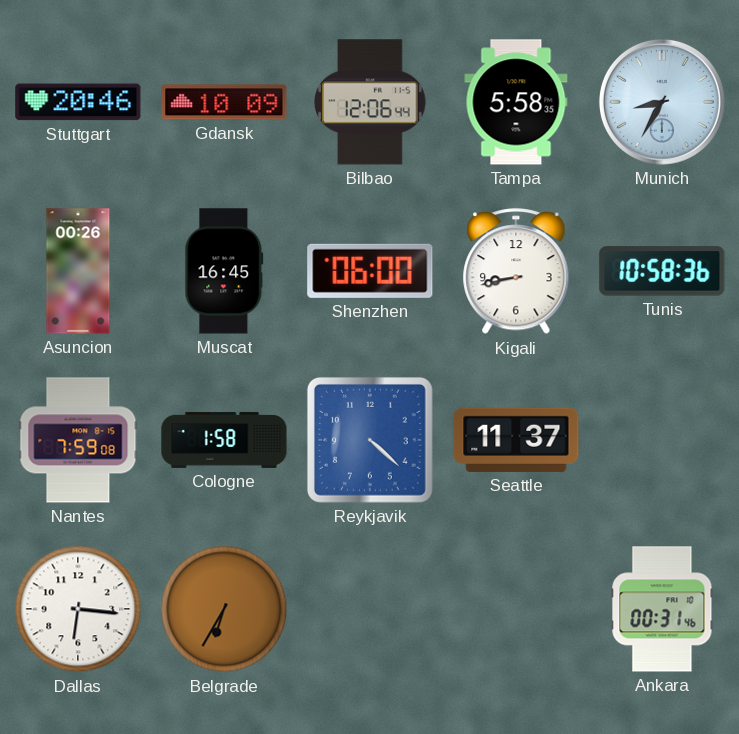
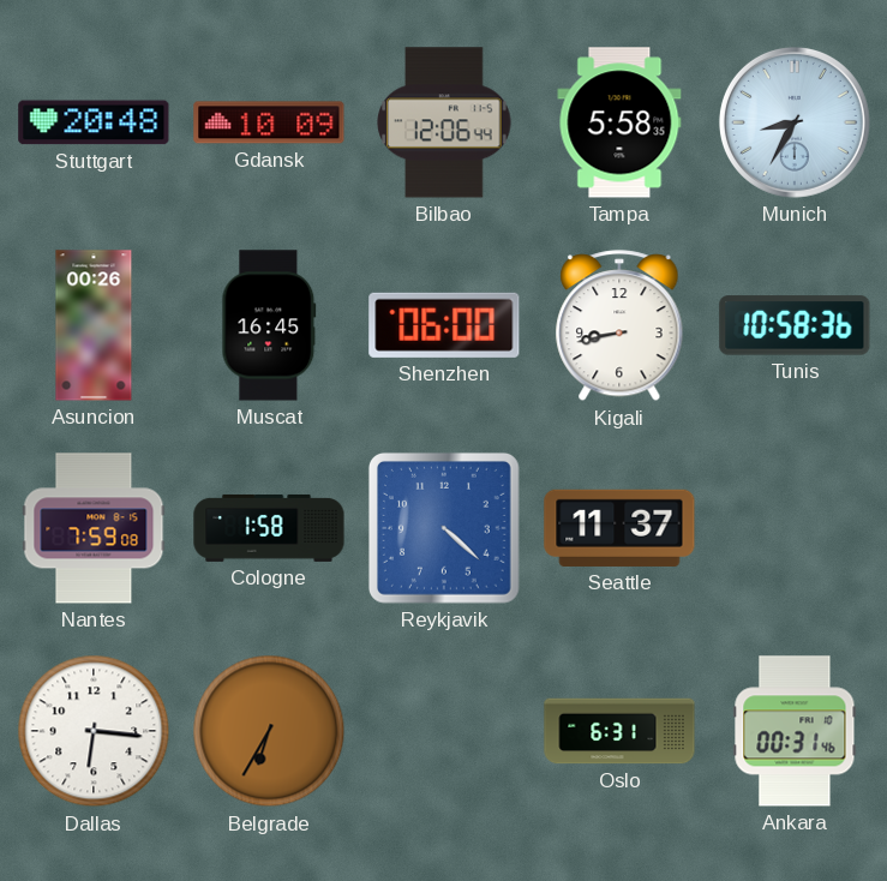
Stuttgart: 20:46 -> 20:48 (94, 122)
Oslo: none -> 6:31 (619, 731)
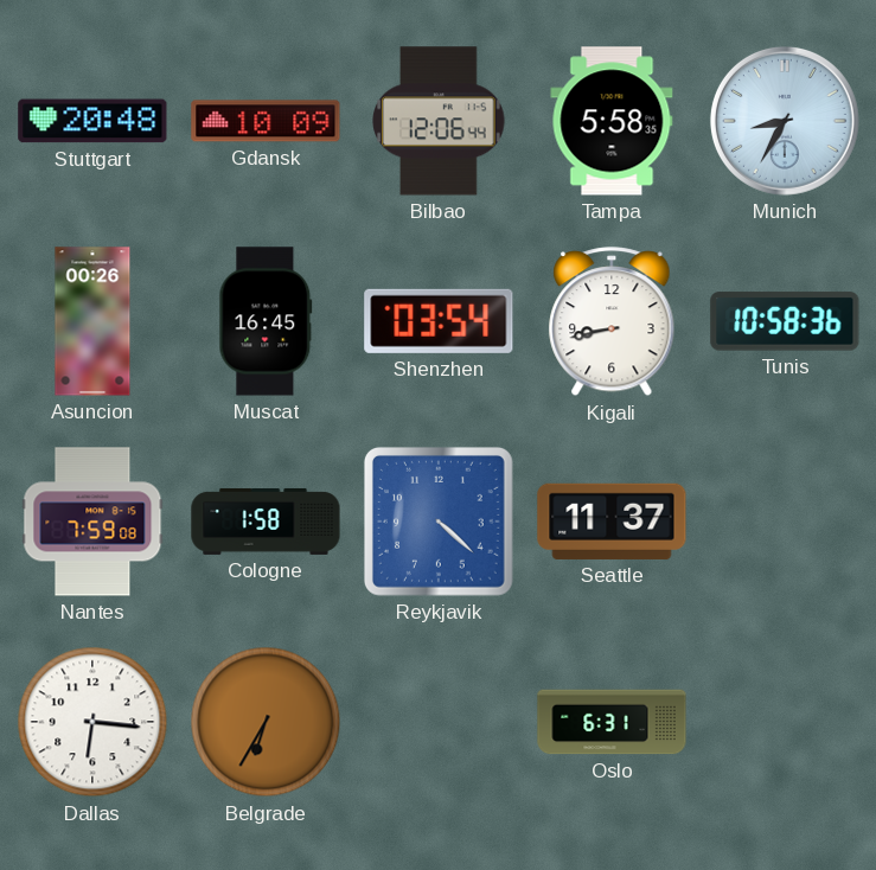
Shenzhen: 06:00 -> 03:54 (439, 321)
Ankara: 00:31 -> none (795, 731)
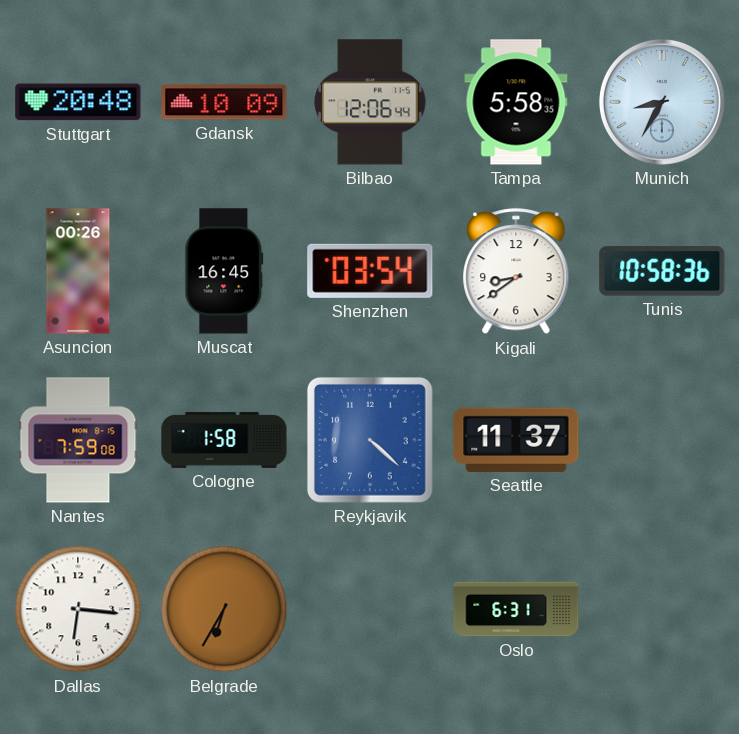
Kigali: 8:43 -> 8:39 (516, 272)
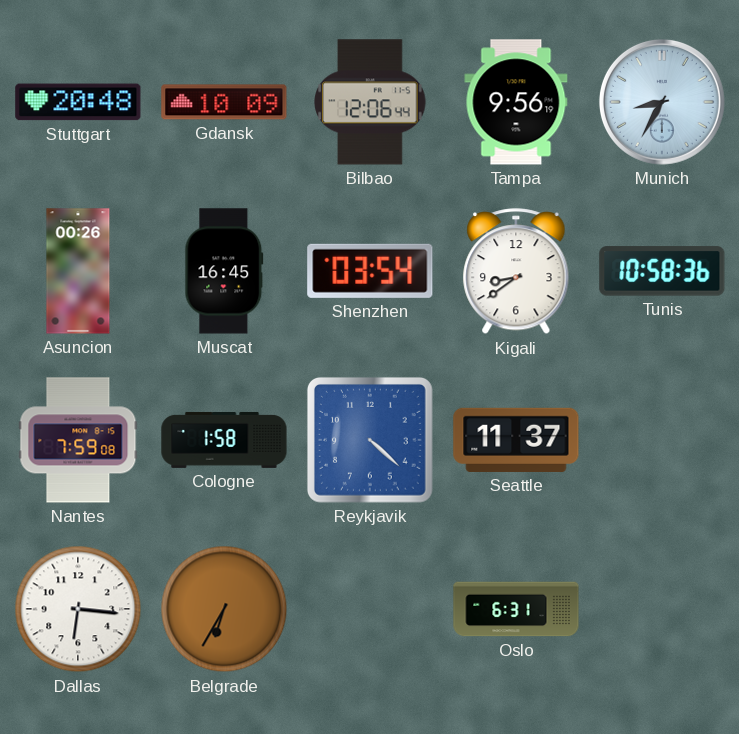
Tampa: 5:58 -> 9:56 (516, 102)
